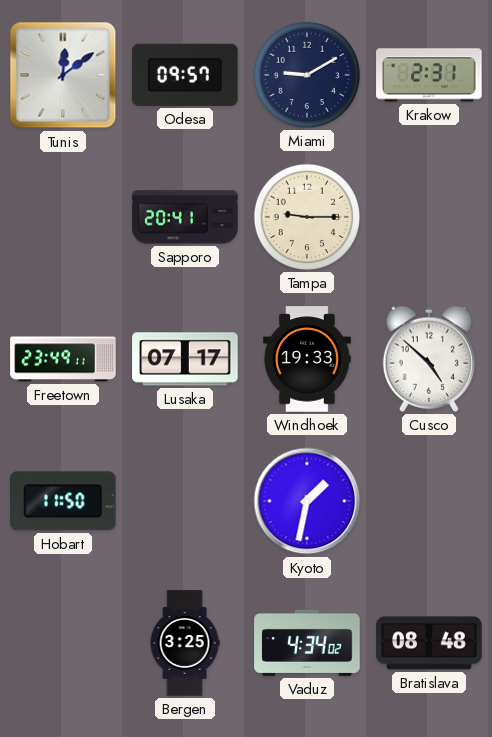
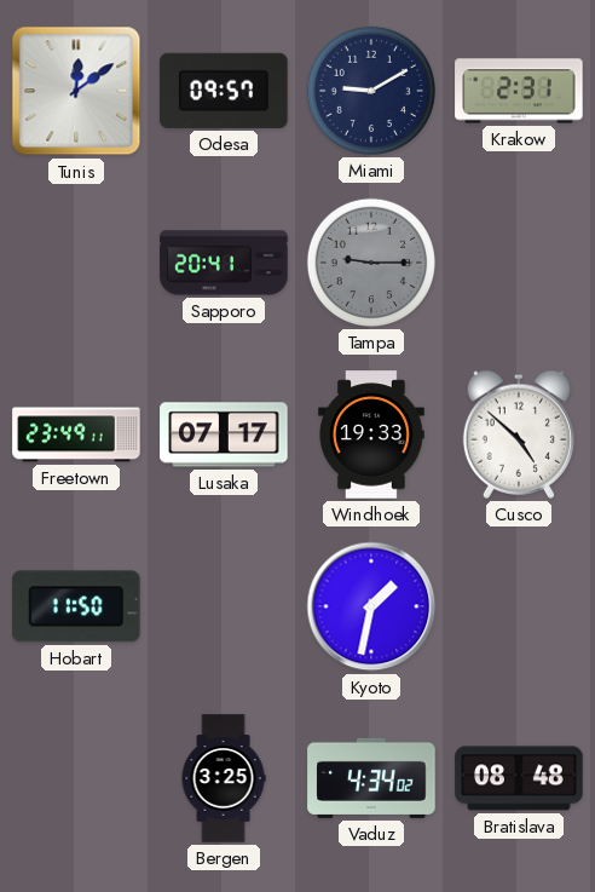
Tampa dial: cream -> grey (371, 263)
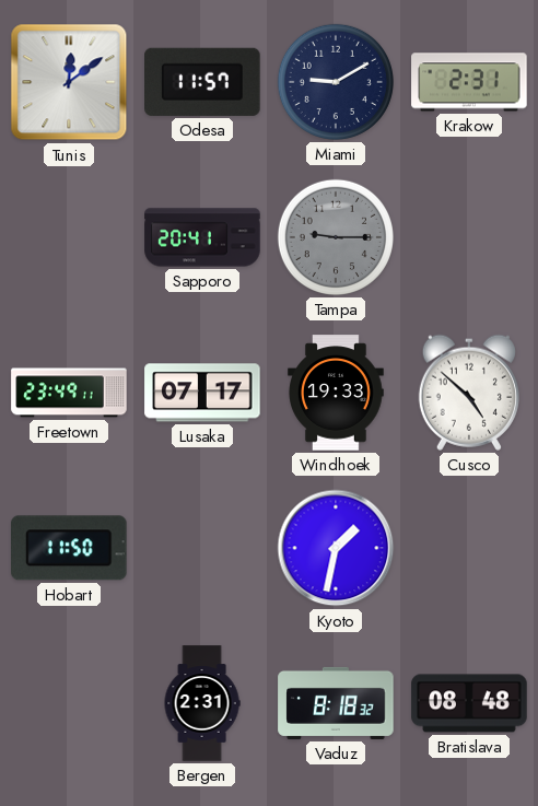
Odesa: 09:57 -> 11:57 (202, 82)
Bergen: 3:25 -> 2:31 (202, 703)
Vaduz: 4:34 -> 8:18 (336, 703)
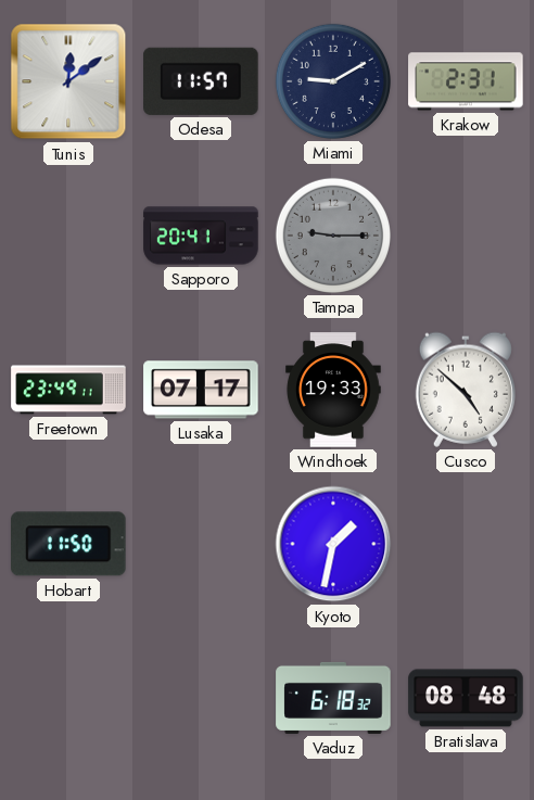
Bergen: 2:31 -> none (202, 703)
Vaduz: 8:18 -> 6:18 (333, 698)
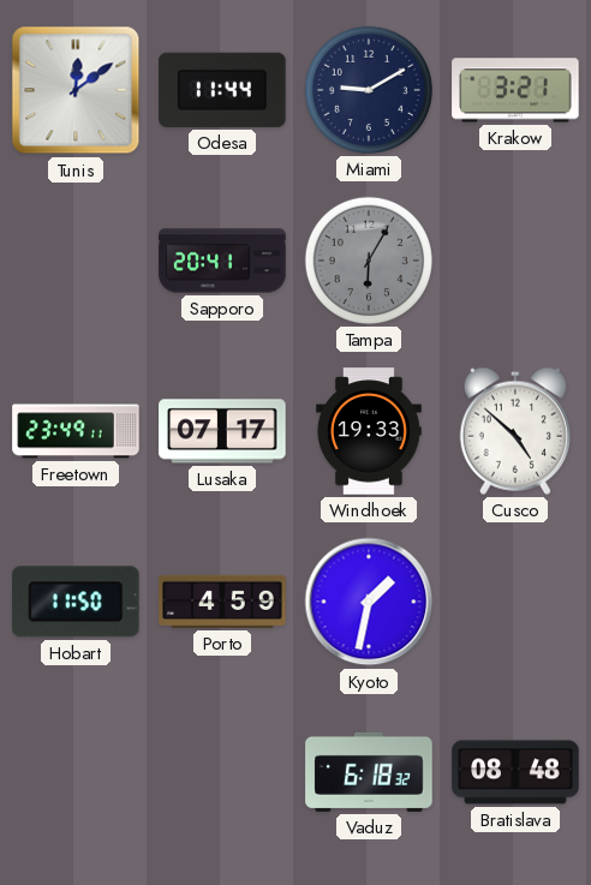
Odesa: 11:57 -> 11:44 (222, 90)
Krakow: 2:31 -> 3:21 (515, 90)
Tampa: 9:15 -> 6:05 (369, 261)
Porto: none -> 4:59 (222, 602)
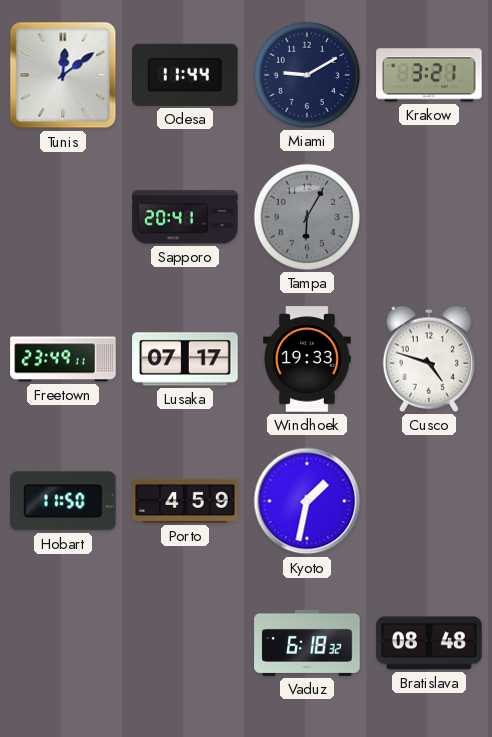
Cusco: 4:52 -> 4:48 (429, 359)
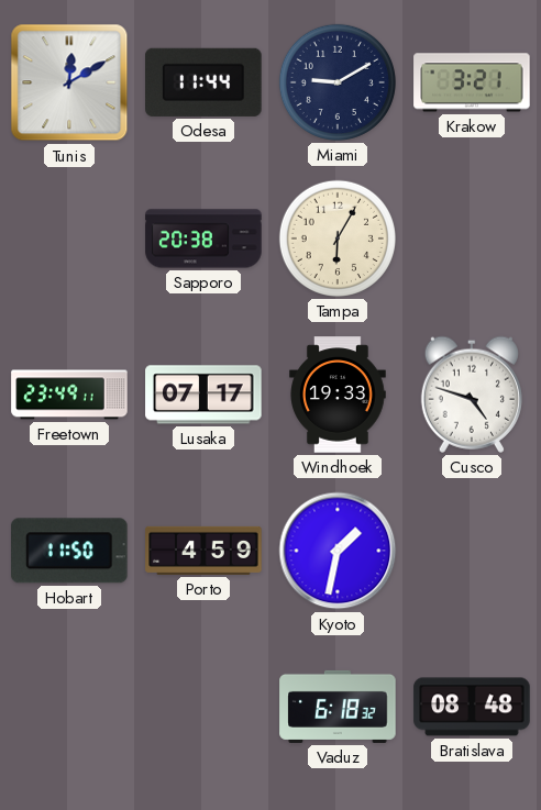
Tunis: 12:09 -> 12:10 (69, 82)
Sapporo: 20:41 -> 20:38 (203, 238)
Tampa dial: grey -> cream (338, 238)
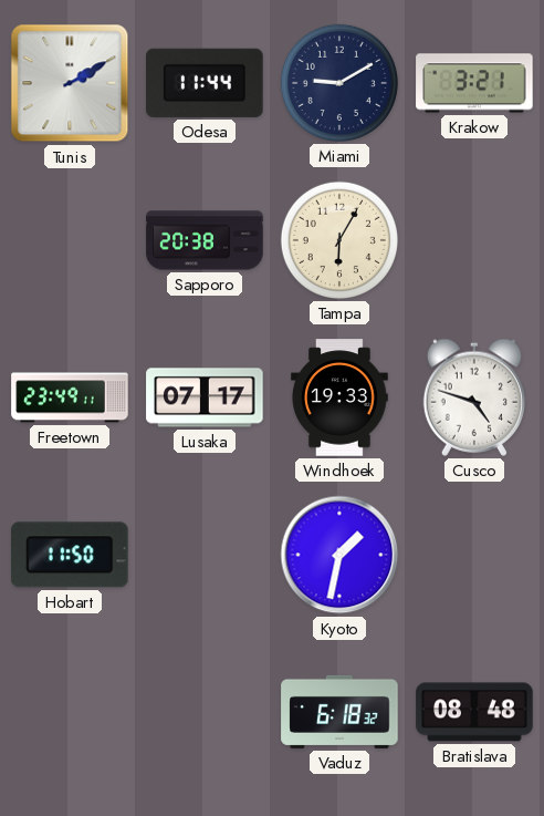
Tunis: 12:10 -> 2:10 (70, 83)
Porto: 4:59 -> none (203, 551)
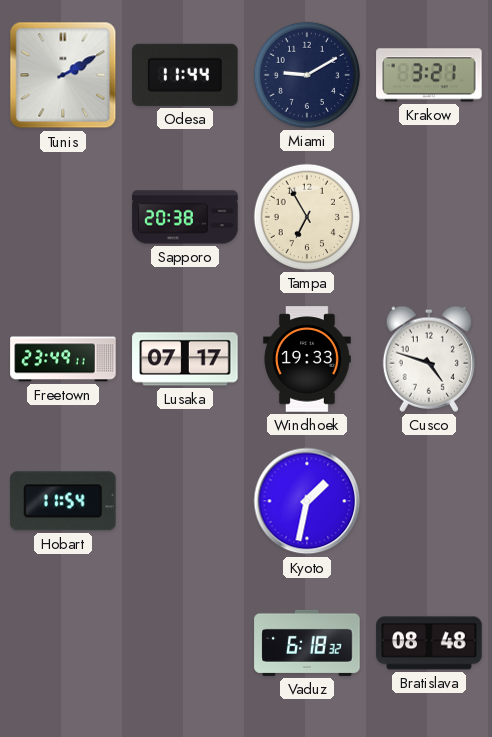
Tampa: 6:05 -> 6:55 (307, 217)
Hobart: 11:50 -> 11:54 (64, 501)
